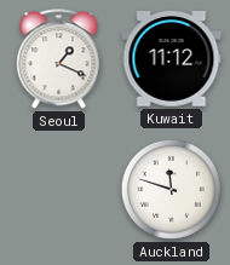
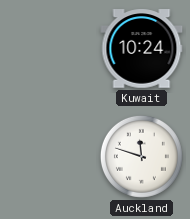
Seoul: 1:19 -> none (59, 59)
Kuwait: 11:12 -> 10:24 (142, 49)
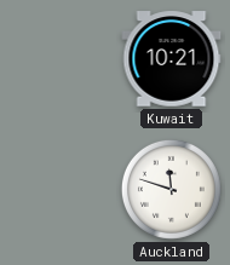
Kuwait: 10:24 -> 10:21 (172, 59)
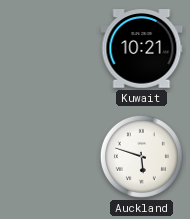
Auckland: 11:48 -> 5:48 (141, 156)
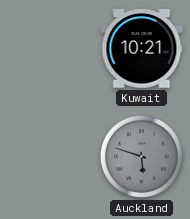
Auckland dial: white -> grey (141, 156)
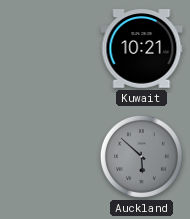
Auckland: 5:48 -> 5:52 (141, 156)
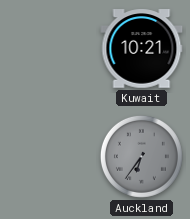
Auckland: 5:52 -> 6:36 (141, 156)
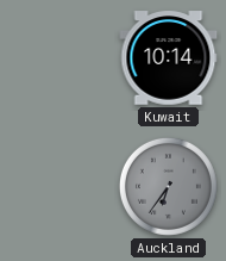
Kuwait: 10:21 -> 10:14 (169, 58)
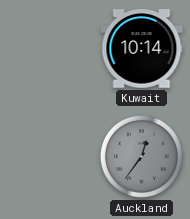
Auckland: 6:36 -> 12:36 (141, 156)
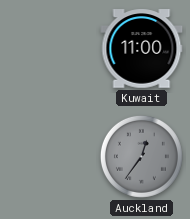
Kuwait: 10:14 -> 11:00 (142, 49)
